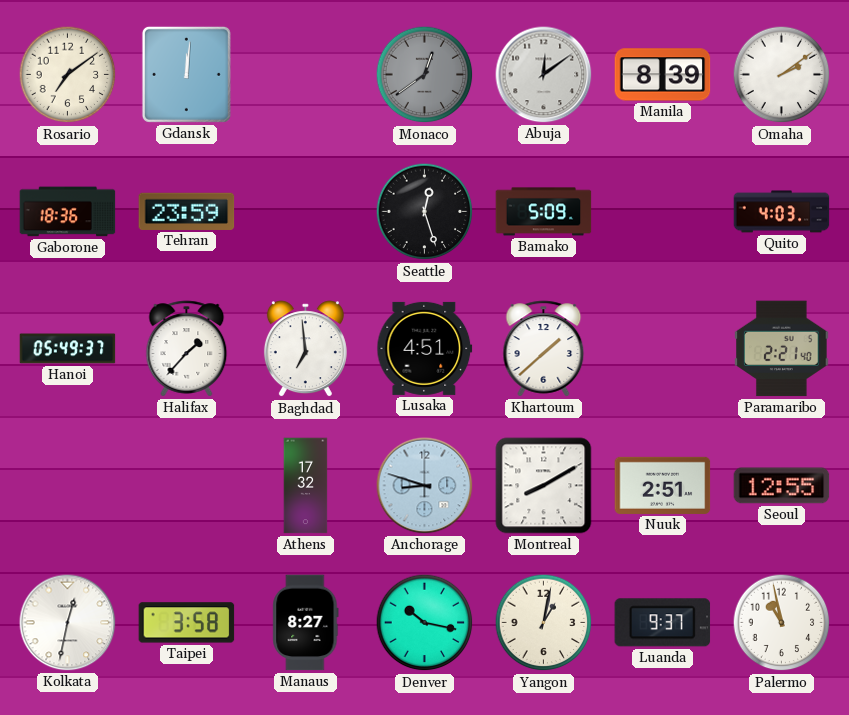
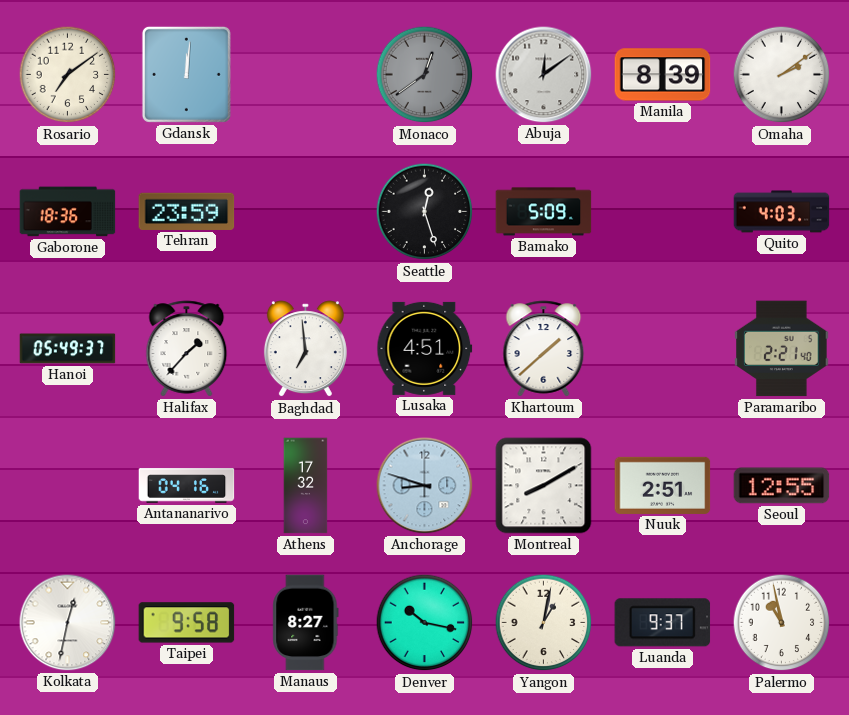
Antananarivo: none -> 04:16 (187, 486)
Taipei: 3:58 -> 9:58 (187, 623)
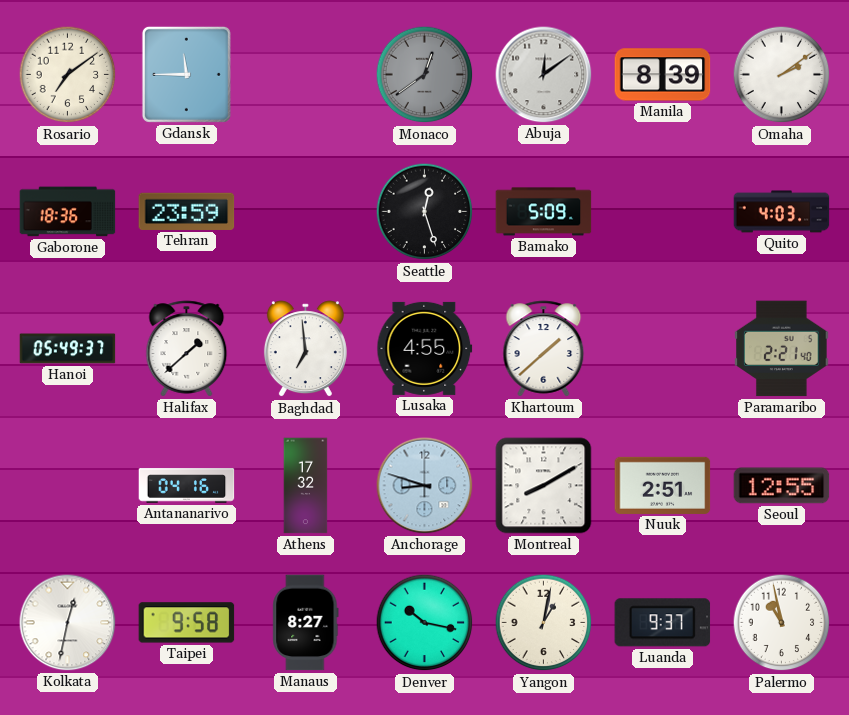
Gdansk: 12:01 -> 11:45 (186, 74)
Halifax: 1:37 -> 1:38 (187, 349)
Lusaka: 4:51 -> 4:55 (425, 348)
